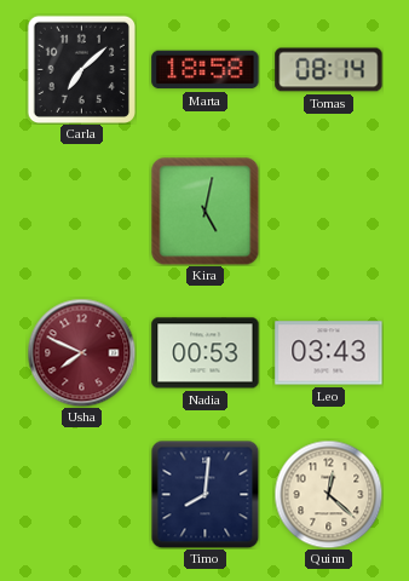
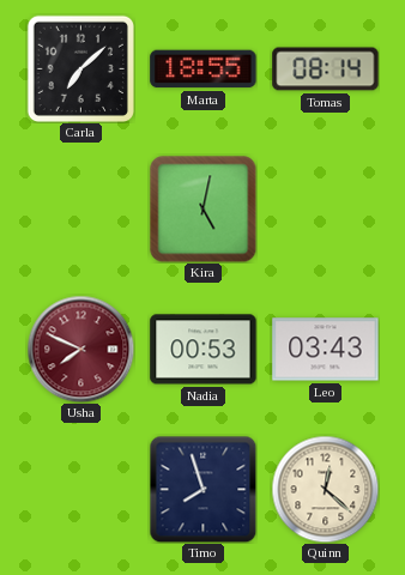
Marta: 18:58 -> 18:55 (204, 69)
Timo: 8:01 -> 7:57 (202, 489)
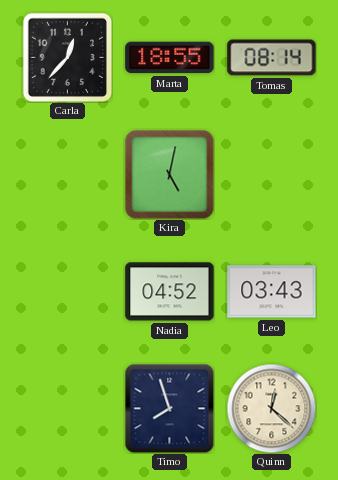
Carla: 7:08 -> 12:37 (67, 57)
Usha: 7:49 -> none (80, 349)
Nadia: 00:53 -> 04:52 (170, 292)
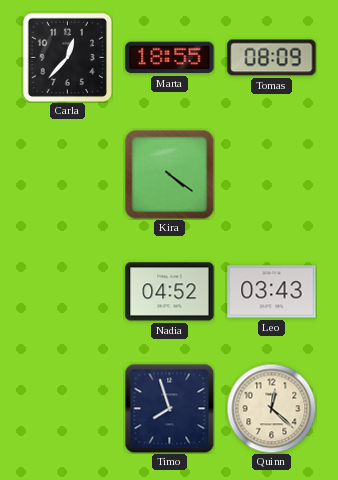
Tomas: 08:14 -> 08:09 (272, 58)
Kira: 5:02 -> 4:21 (169, 174)
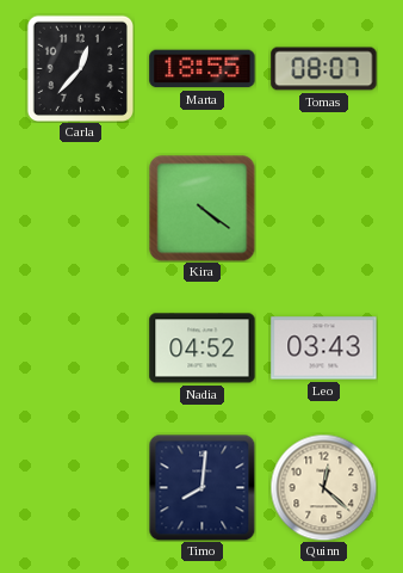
Tomas: 08:09 -> 08:07 (324, 69)
Timo: 7:57 -> 8:01 (201, 487)
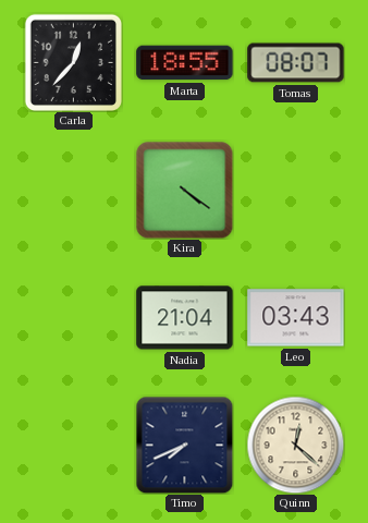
Nadia: 04:52 -> 21:04 (185, 318)
Timo: 8:01 -> 7:41 (184, 445)
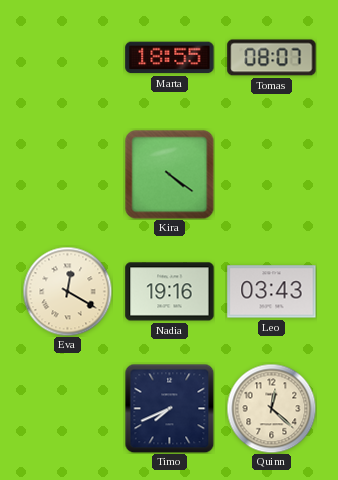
Carla: 12:37 -> none (73, 62)
Eva: none -> 12:20 (67, 291)
Nadia: 21:04 -> 19:16 (170, 292)
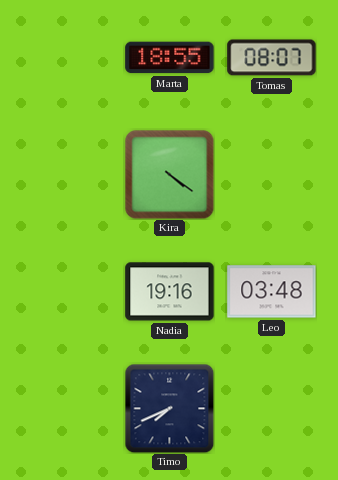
Eva: 12:20 -> none (67, 291)
Leo: 03:43 -> 03:48 (272, 292)
Quinn: 12:22 -> none (271, 408)
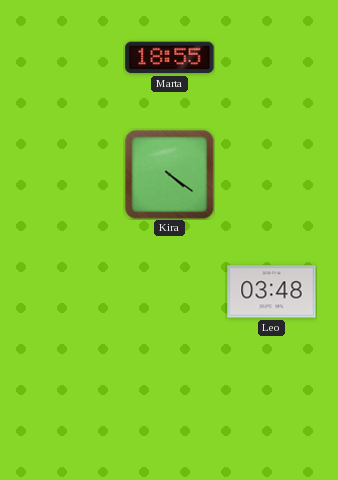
Tomas: 08:07 -> none (272, 58)
Nadia: 19:16 -> none (170, 292)
Timo: 7:41 -> none (169, 408)
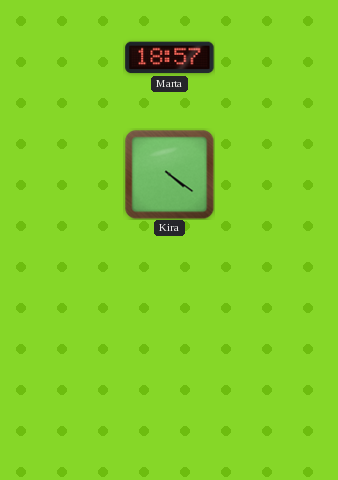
Marta: 18:55 -> 18:57 (170, 58)
Leo: 03:48 -> none (272, 292)
